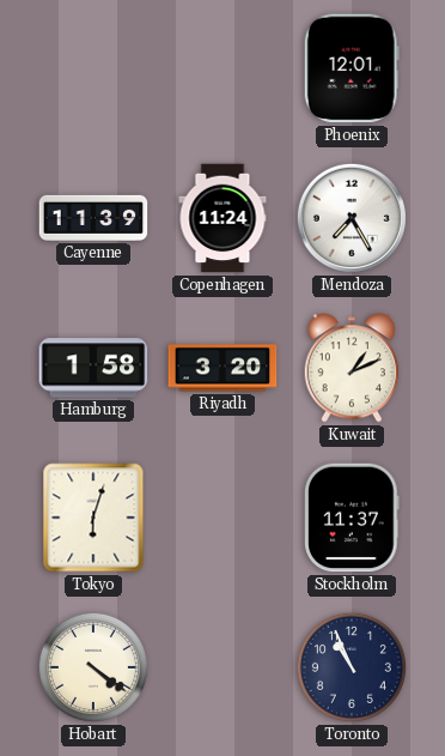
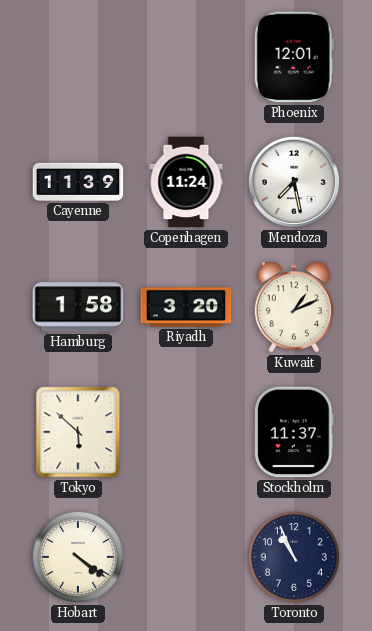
Mendoza: 7:25 -> 7:28 (294, 182)
Tokyo: 6:03 -> 5:52 (78, 432)
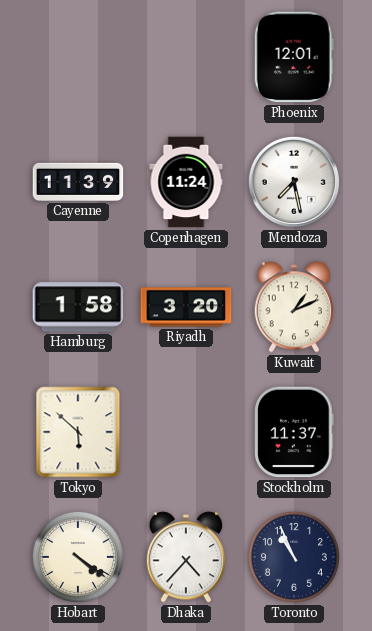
Dhaka: none -> 4:37 (186, 557)
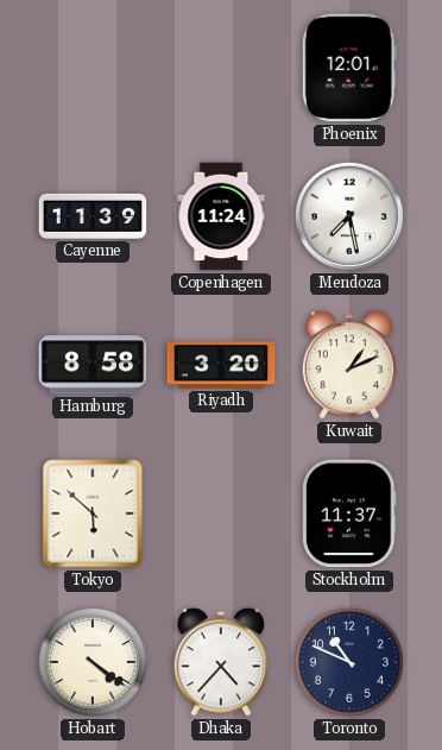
Hamburg: 1:58 -> 8:58 (93, 365)
Toronto: 10:56 -> 10:49 (349, 662)
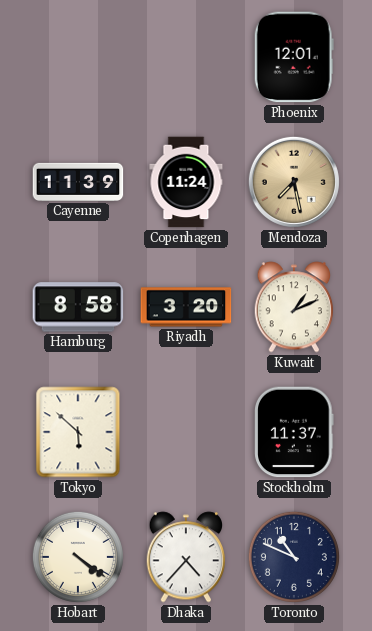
Mendoza dial: white -> champagne (294, 182)
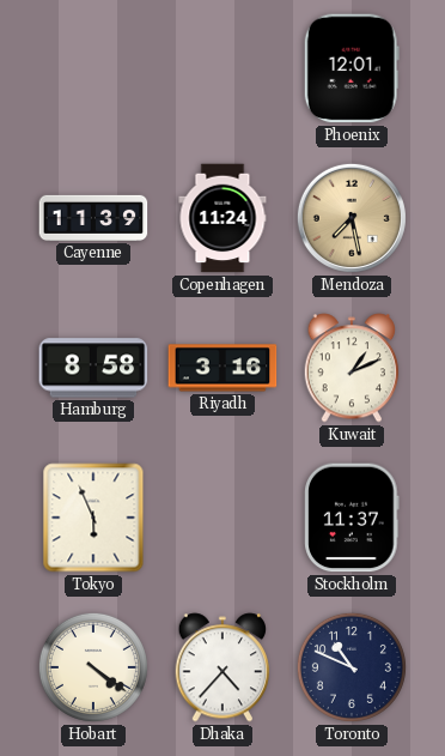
Riyadh: 3:20 -> 3:16 (222, 368)
Tokyo: 5:52 -> 5:56 (93, 518)
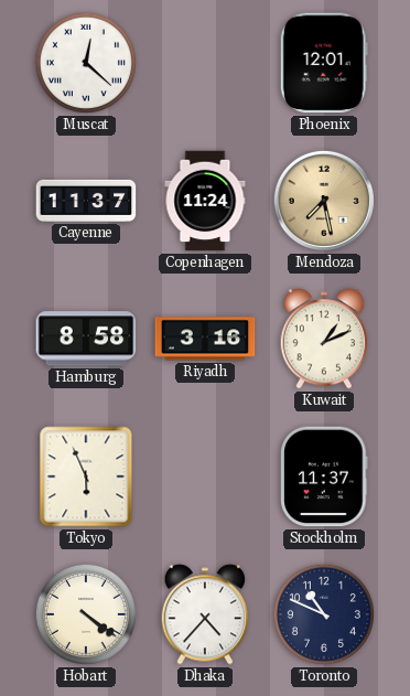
Muscat: none -> 12:22 (86, 63)
Cayenne: 11:39 -> 11:37 (86, 201)
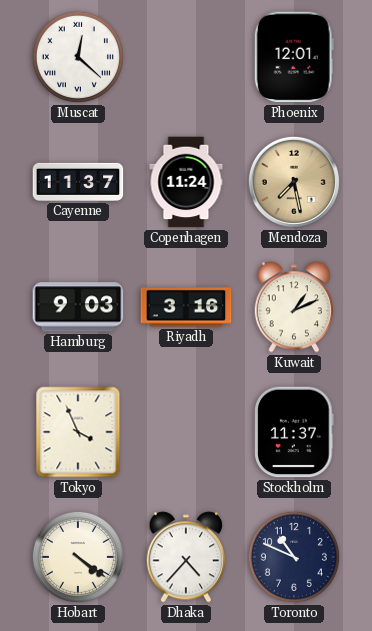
Hamburg: 8:58 -> 9:03 (78, 307)
Tokyo: 5:56 -> 3:56 (78, 432)
